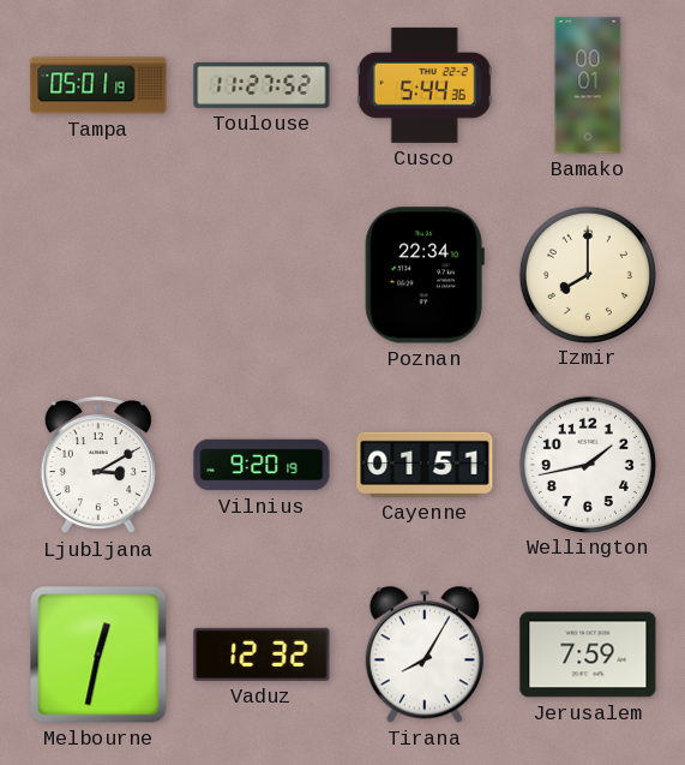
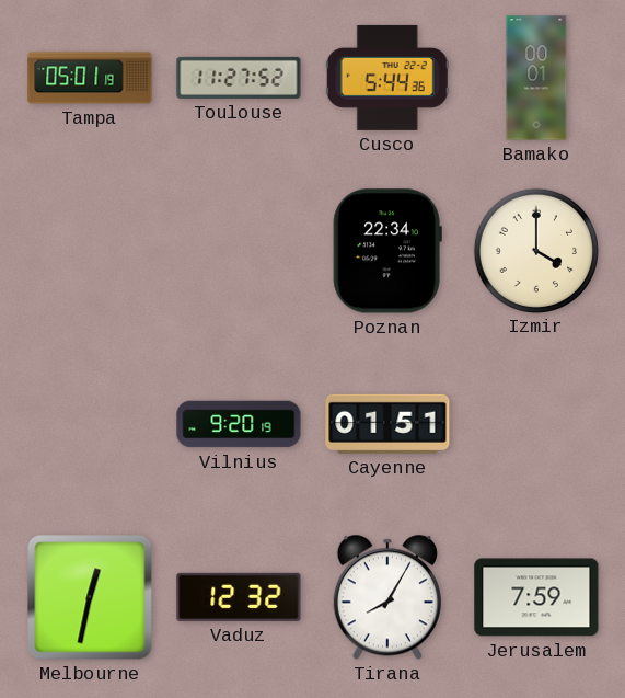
Izmir: 8:00 -> 4:00 (535, 250)
Ljubljana: 3:10 -> none (98, 465)
Wellington: 1:43 -> none (587, 464)
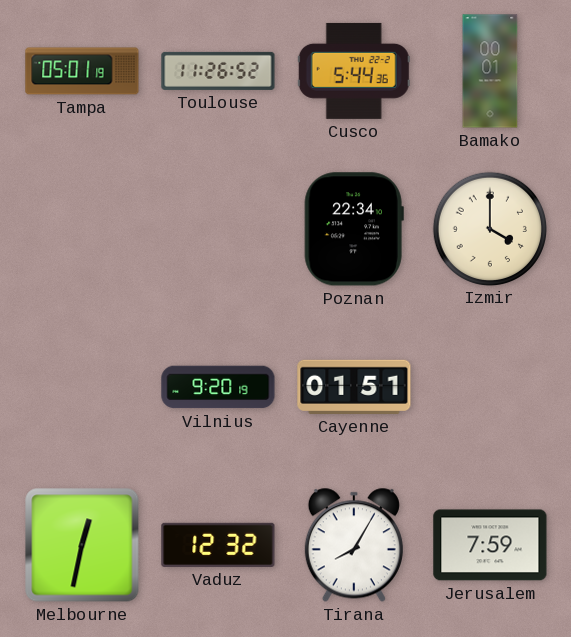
Toulouse: 11:27 -> 11:26 (218, 71)
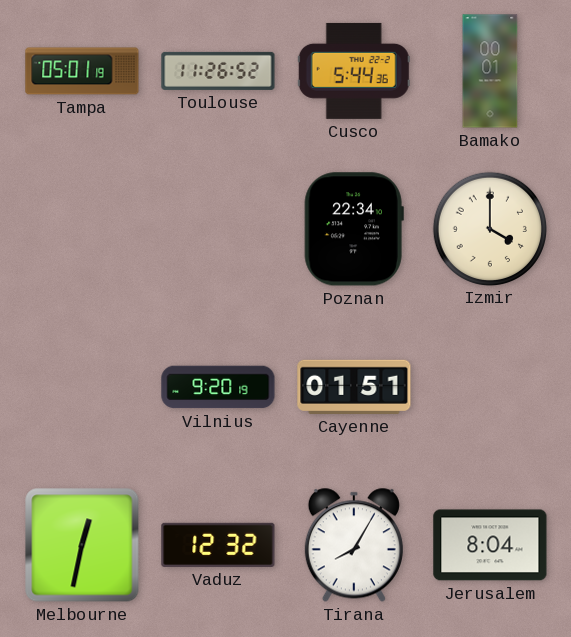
Jerusalem: 7:59 -> 8:04 (490, 545)
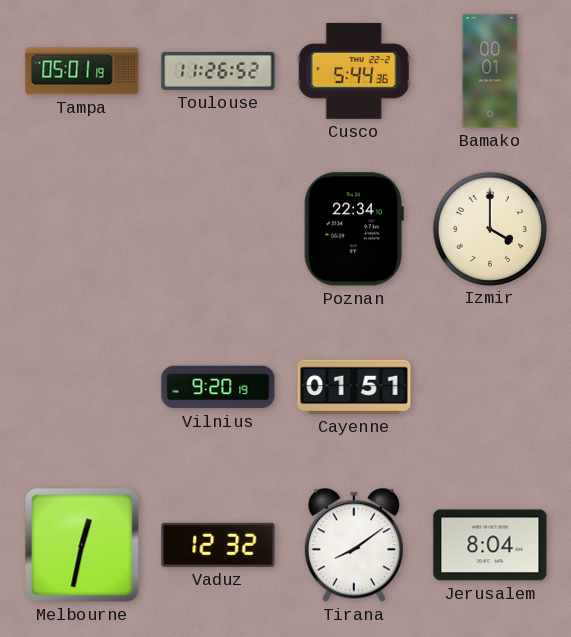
Tirana: 8:05 -> 8:09 (354, 545)
